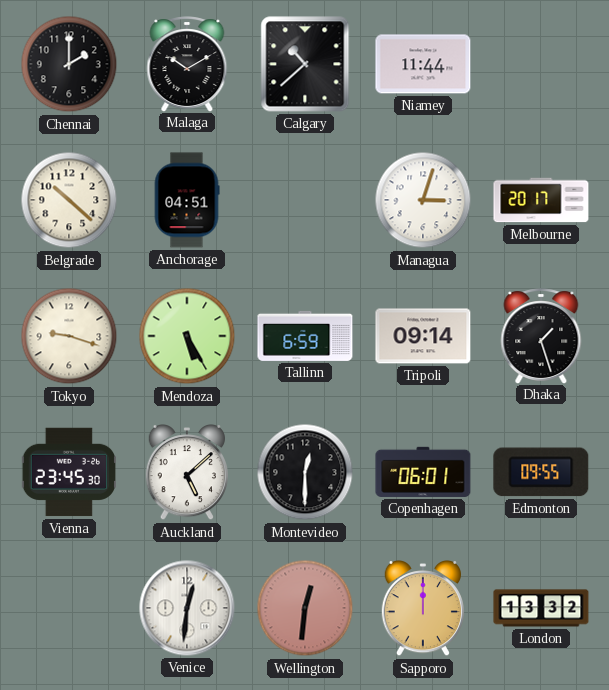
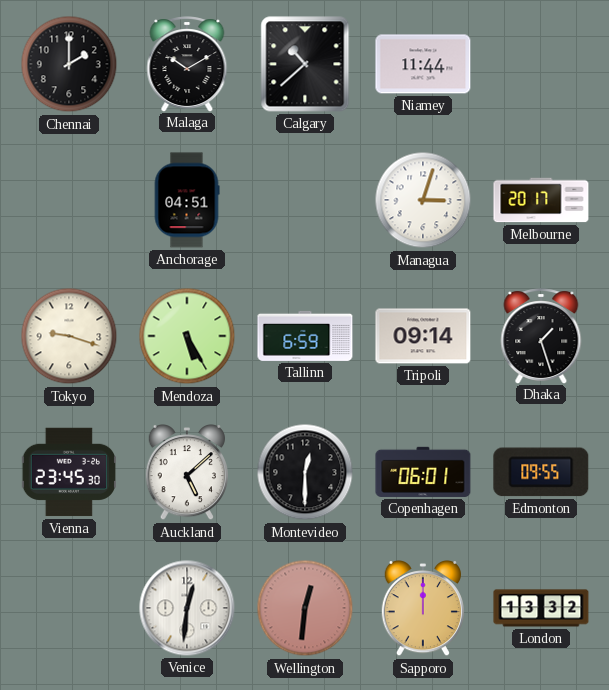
Belgrade: 10:22 -> none (69, 200)
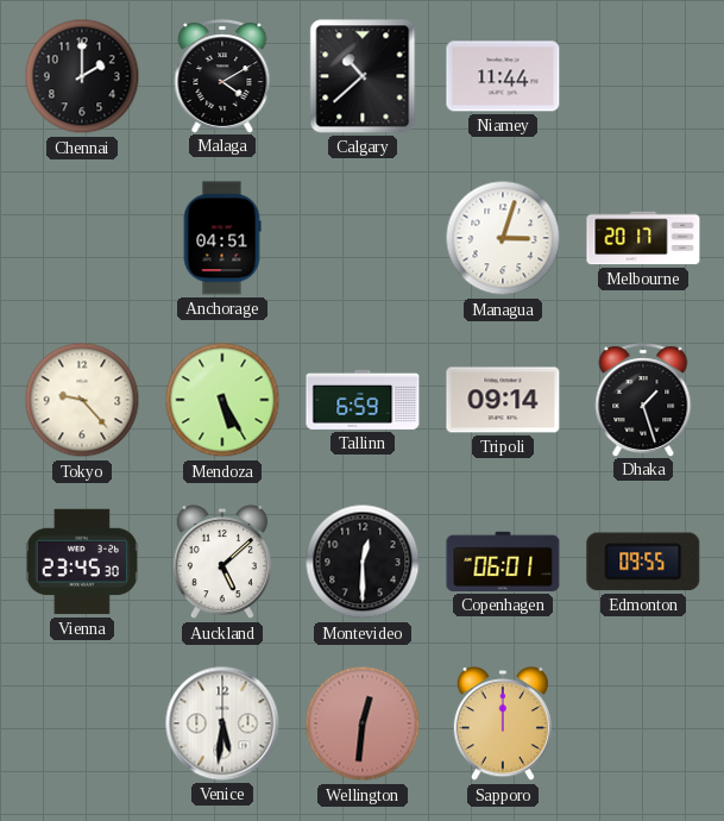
Malaga: 10:10 -> 4:10 (222, 76)
Tokyo: 9:18 -> 9:23 (82, 400)
Venice: 12:31 -> 5:31 (222, 723)
London: 13:32 -> none (541, 608)
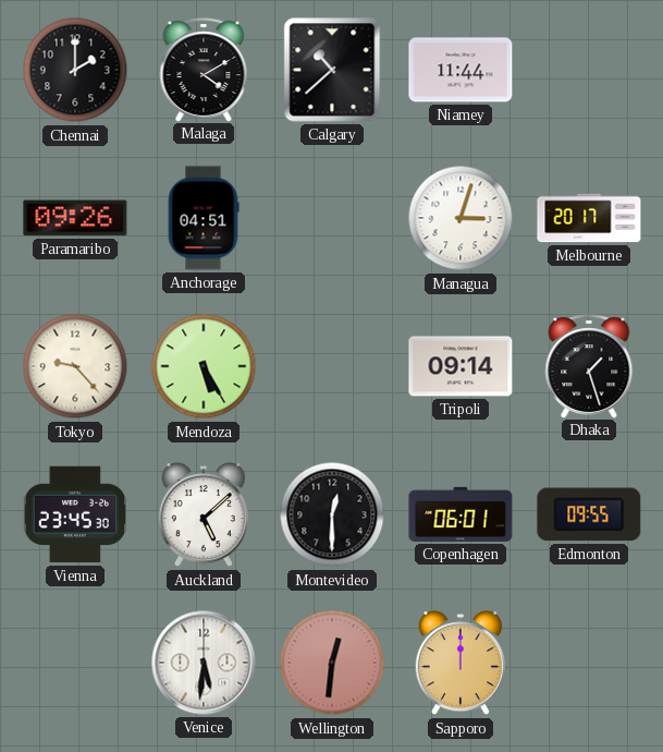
Paramaribo: none -> 09:26 (75, 218)
Tallinn: 6:59 -> none (363, 400)
